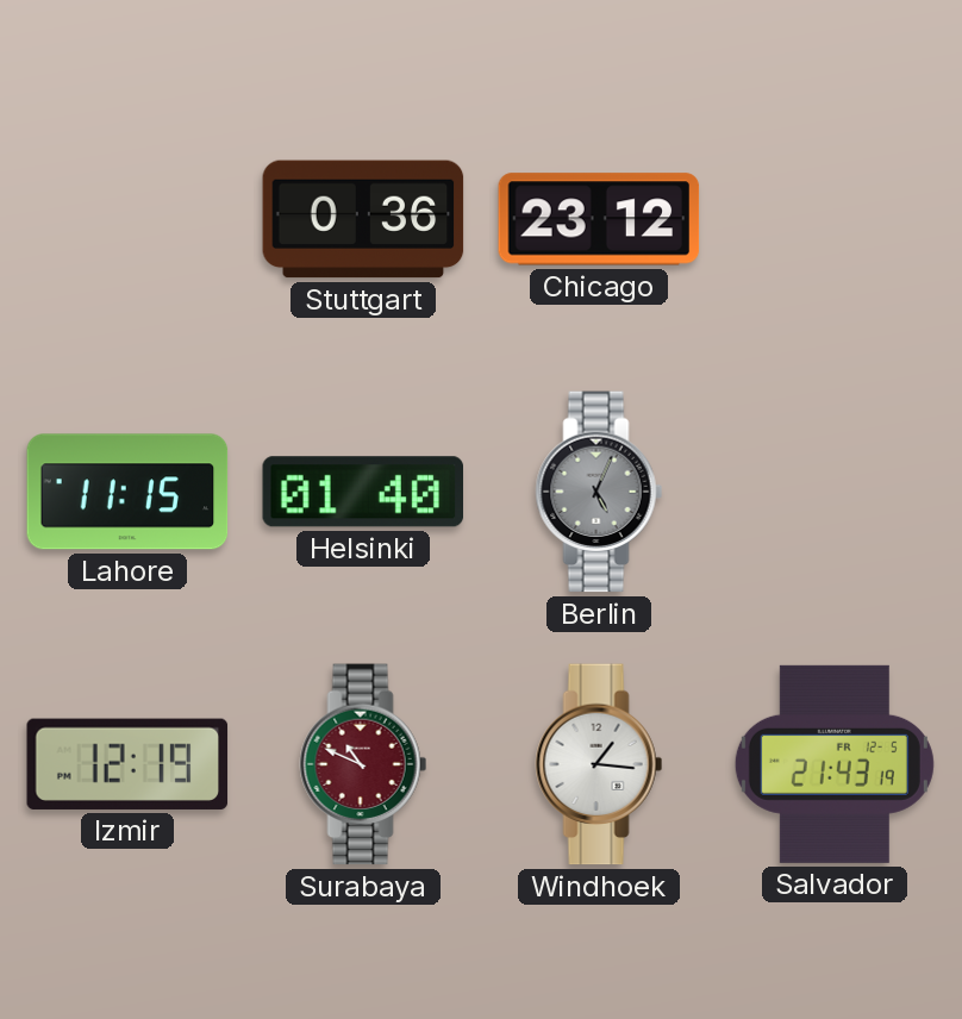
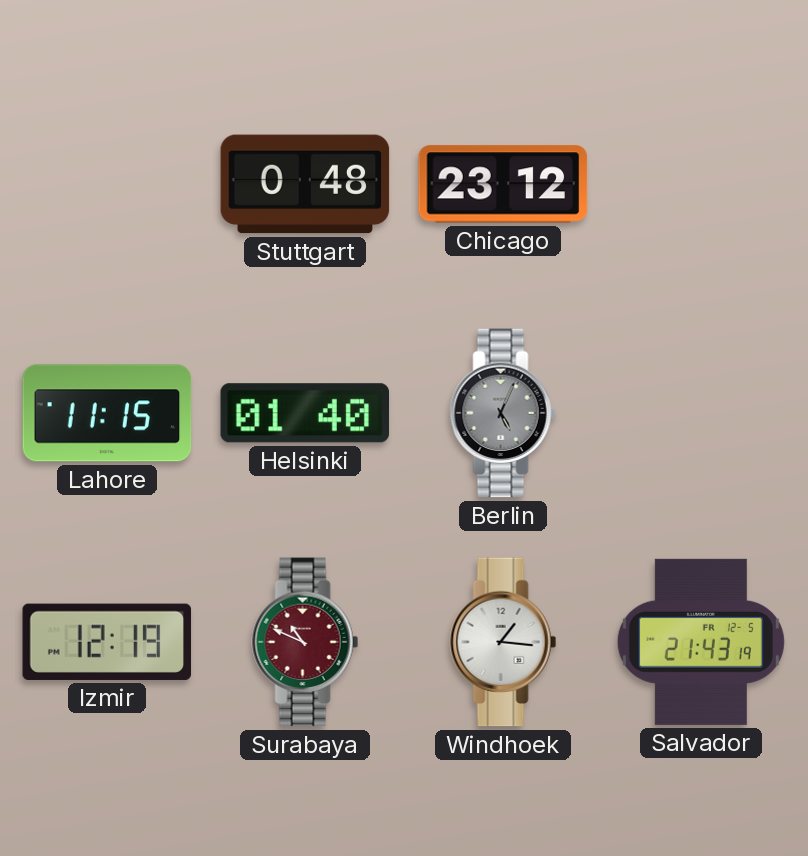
Stuttgart: 0:36 -> 0:48 (305, 184)
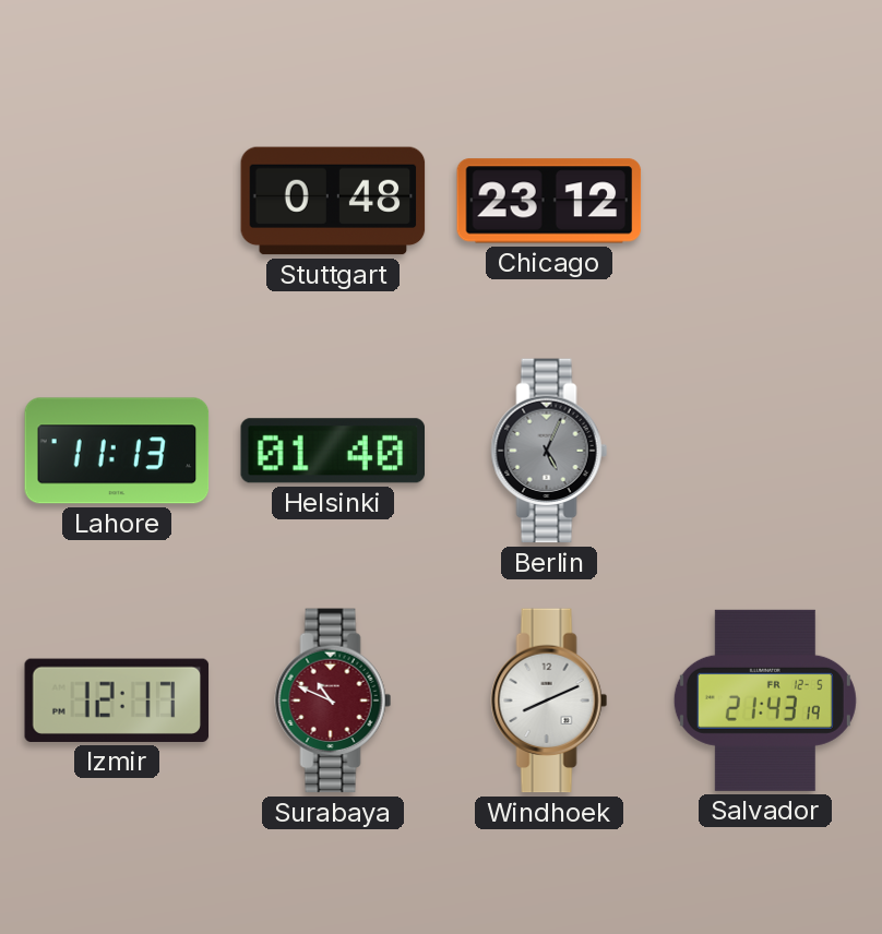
Lahore: 11:15 -> 11:13 (117, 451)
Izmir: 12:19 -> 12:17 (117, 701)
Windhoek: 1:16 -> 8:11 (549, 701)
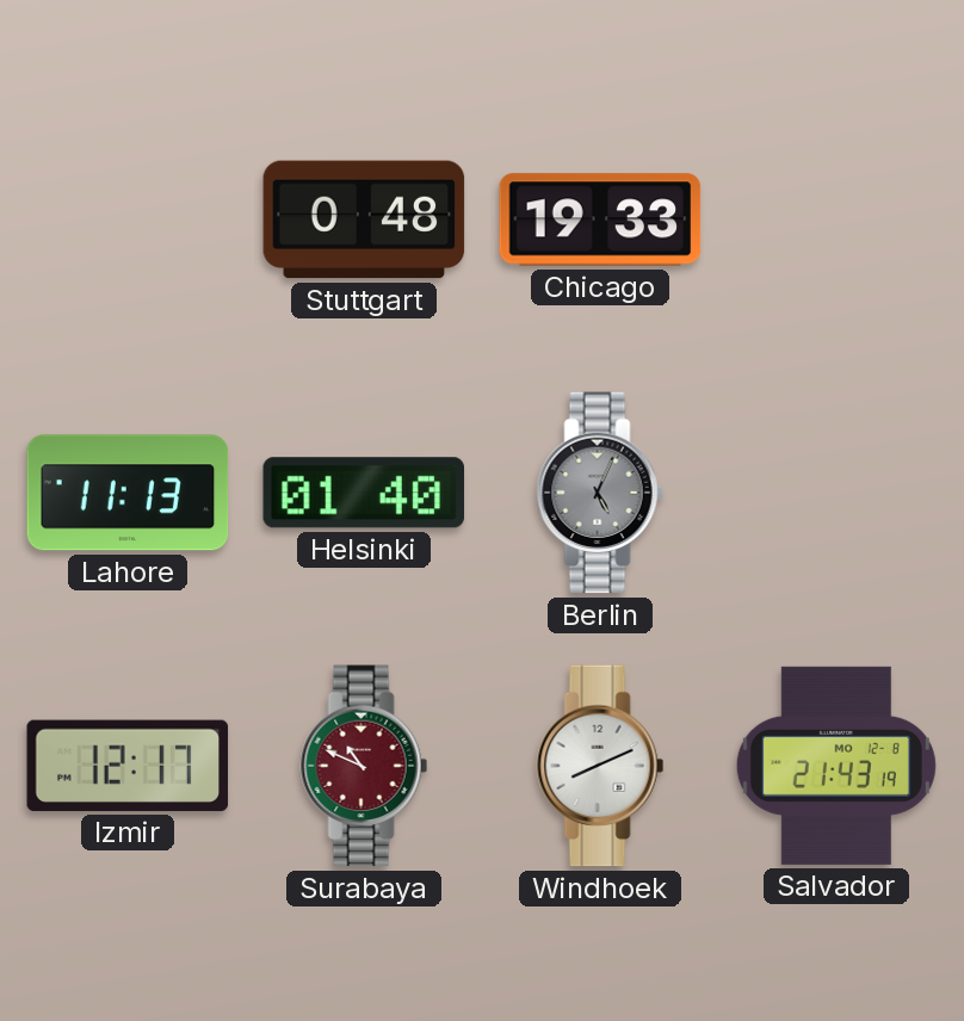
Chicago: 23:12 -> 19:33 (600, 219)
Salvador date: FR 12-5 -> MO 12-8 (836, 766)
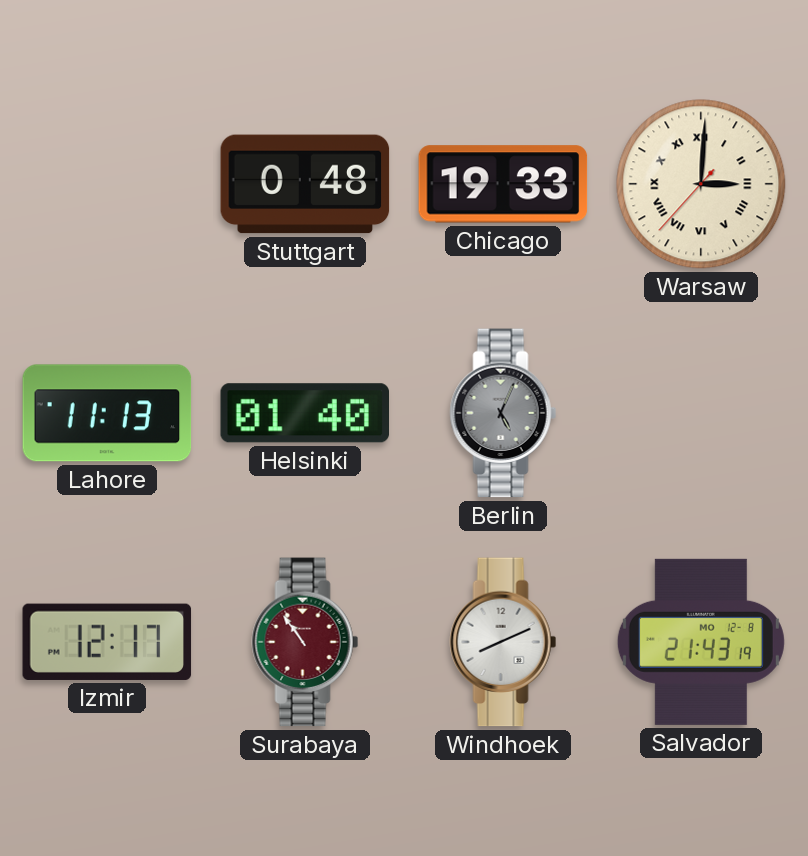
Warsaw: none -> 3:00 (701, 184)
Surabaya: 10:49 -> 10:54 (305, 642)
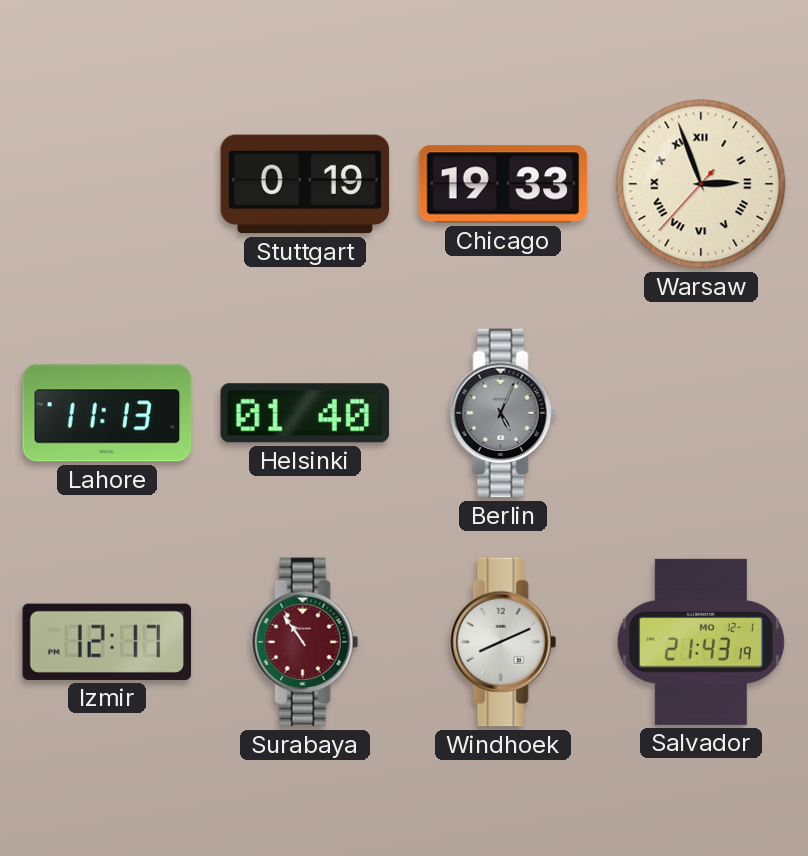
Stuttgart: 0:48 -> 0:19 (305, 184)
Warsaw: 3:00 -> 2:56 (701, 184)
Salvador date: MO 12-8 -> MO 12-1 (701, 642)
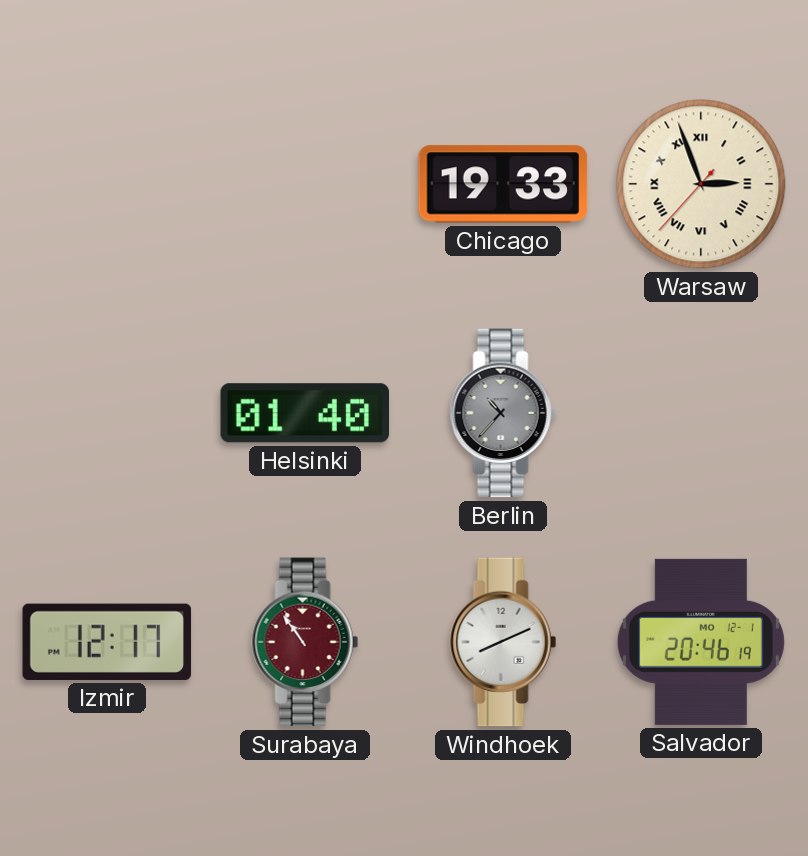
Stuttgart: 0:19 -> none (305, 184)
Lahore: 11:13 -> none (107, 413)
Berlin: 5:04 -> 10:37 (503, 413)
Salvador: 21:43 -> 20:46 (701, 642)
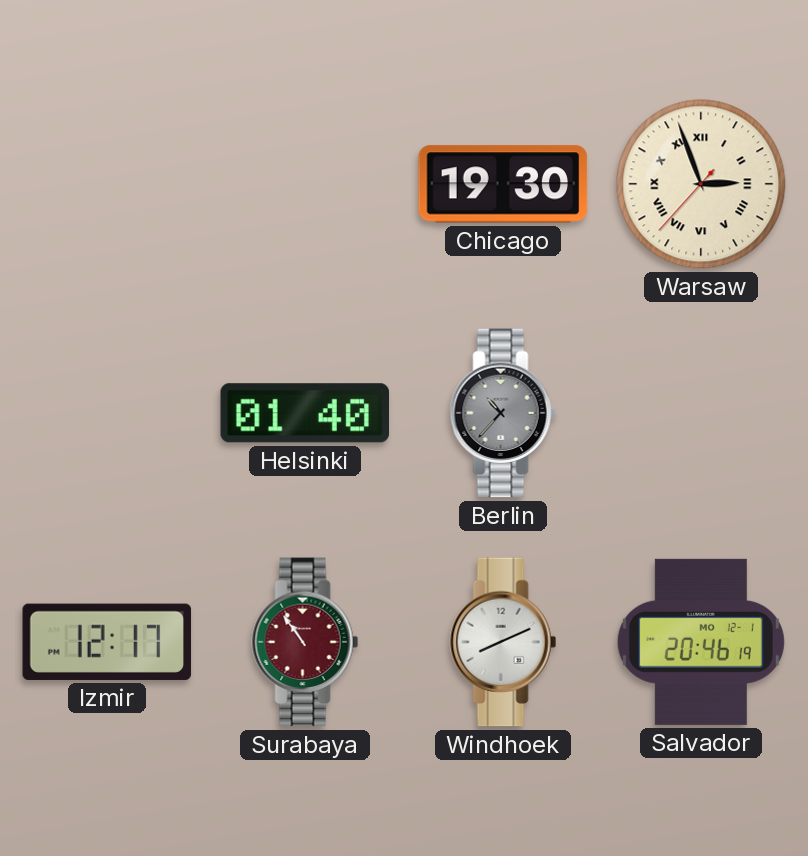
Chicago: 19:33 -> 19:30 (503, 184)
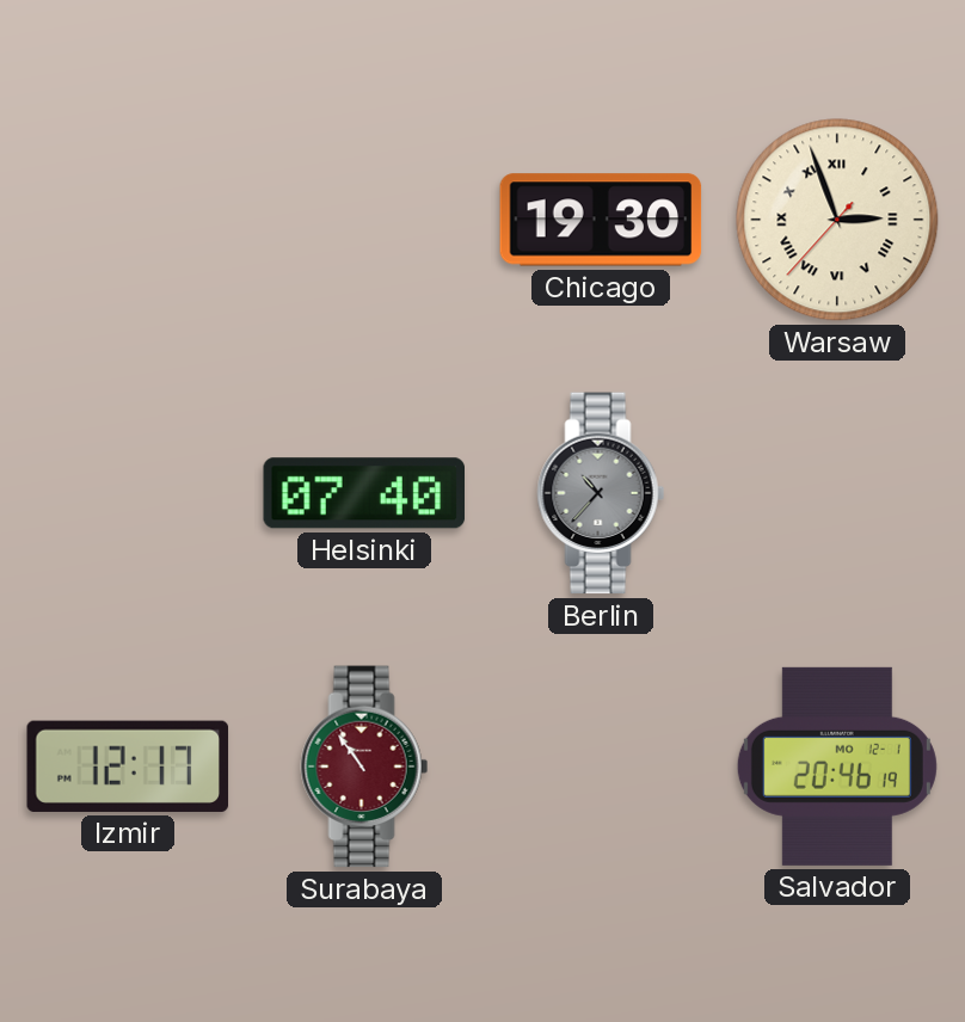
Helsinki: 01:40 -> 07:40 (364, 493)
Windhoek: 8:11 -> none (503, 642)
